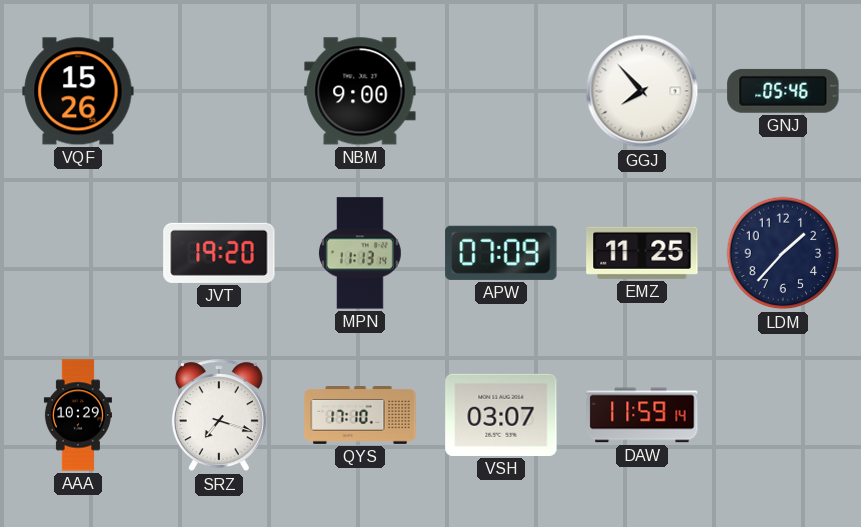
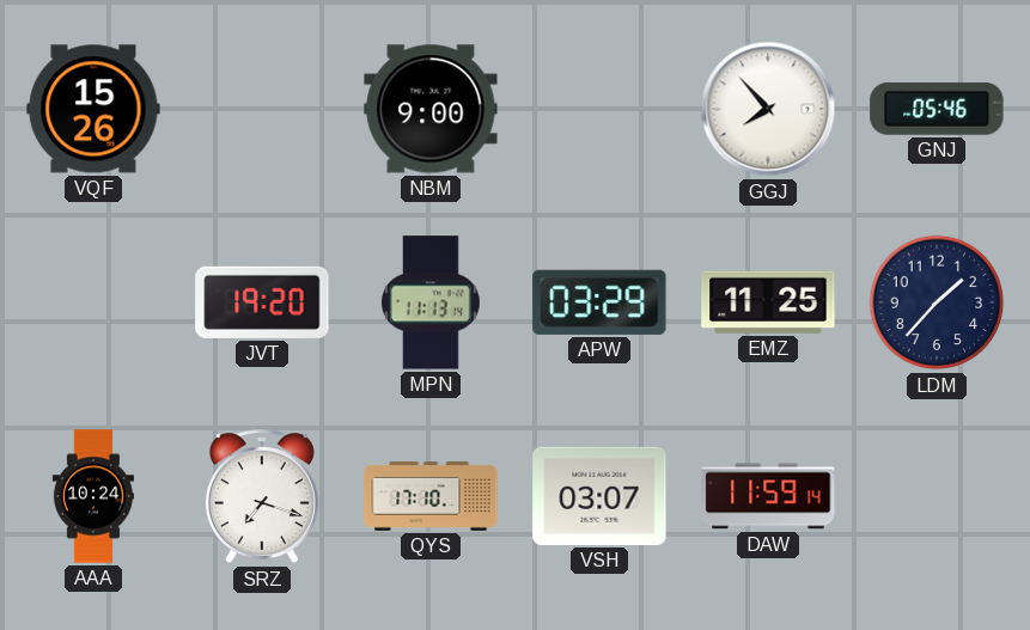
APW: 07:09 -> 03:29 (599, 302)
AAA: 10:29 -> 10:24 (93, 496)
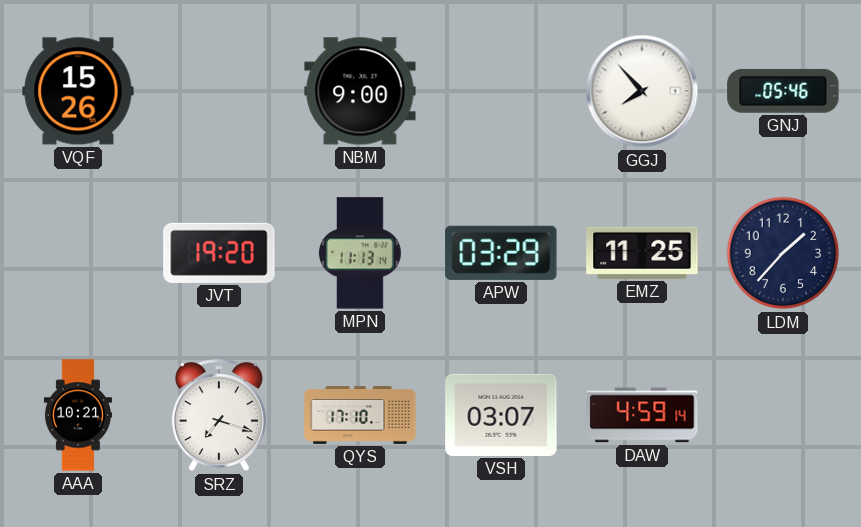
AAA: 10:24 -> 10:21 (78, 415)
DAW: 11:59 -> 4:59 (642, 415)
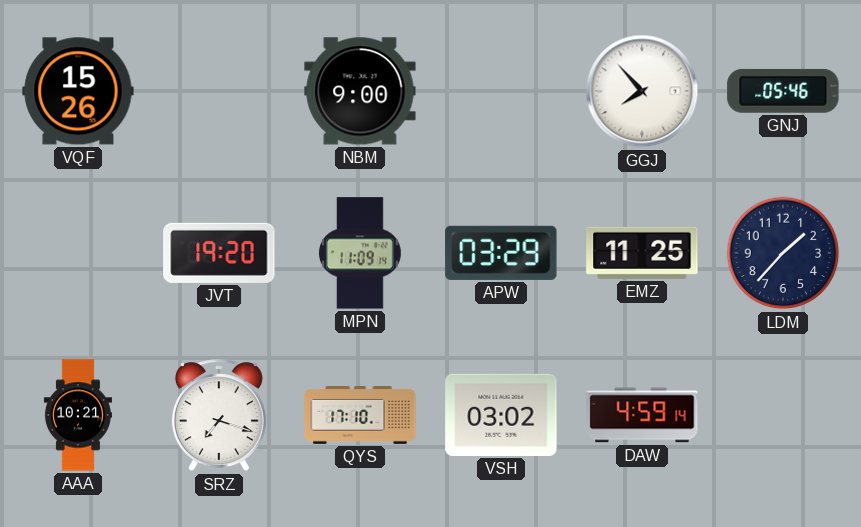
MPN: 11:13 -> 11:09 (360, 253)
VSH: 03:07 -> 03:02 (501, 415)
